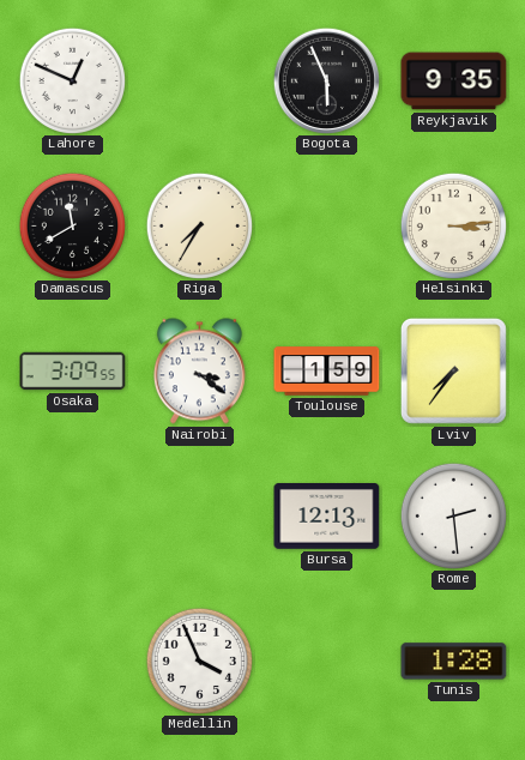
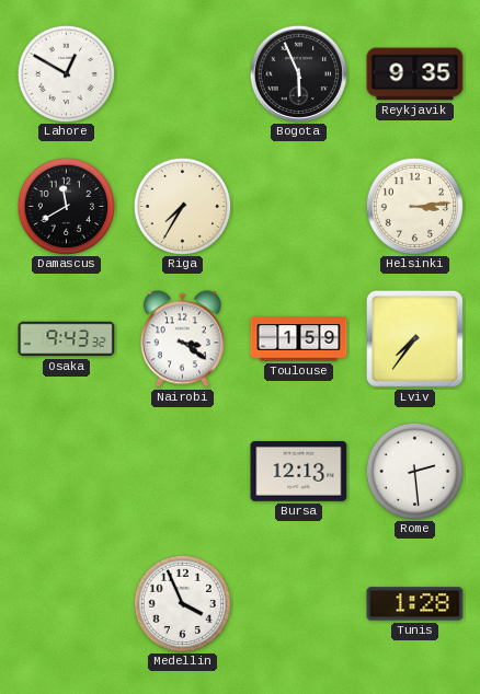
Lahore: 12:49 -> 12:50 (66, 73)
Osaka: 3:09 -> 9:43 (67, 339)
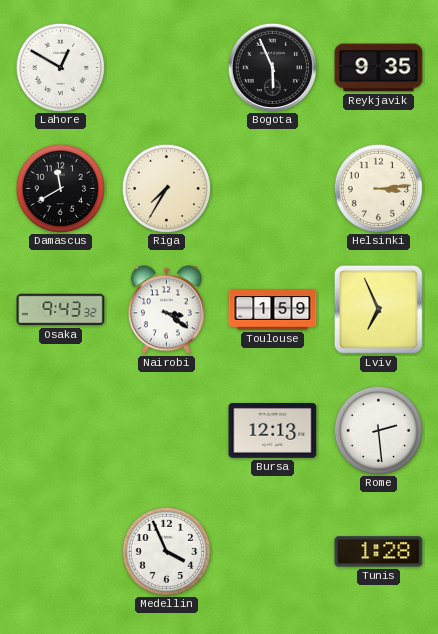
Lviv: 7:36 -> 6:56 (378, 309)
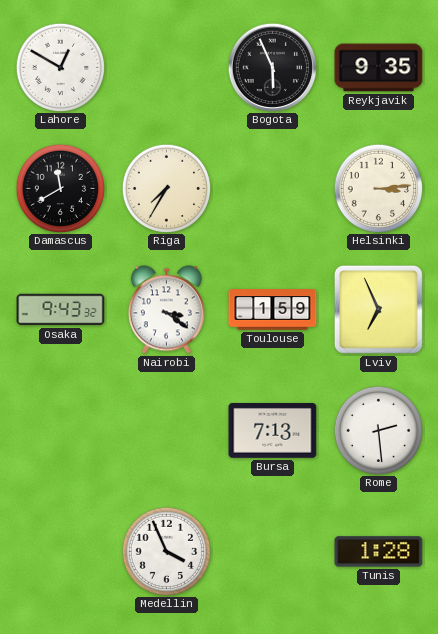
Bursa: 12:13 -> 7:13 (273, 431)
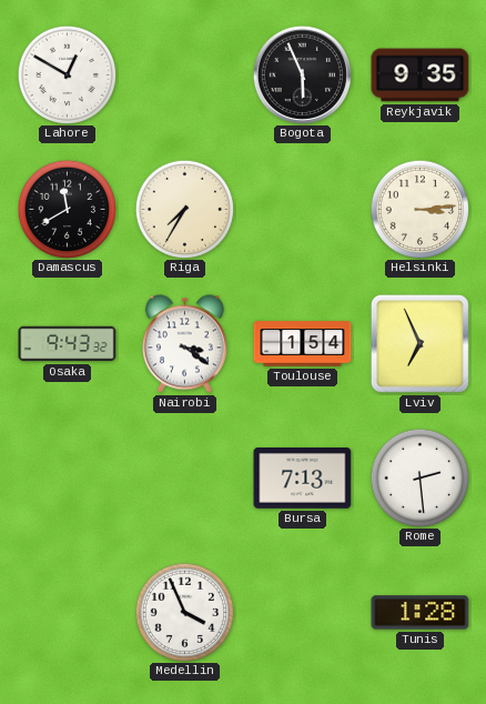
Toulouse: 1:59 -> 1:54 (303, 344)
